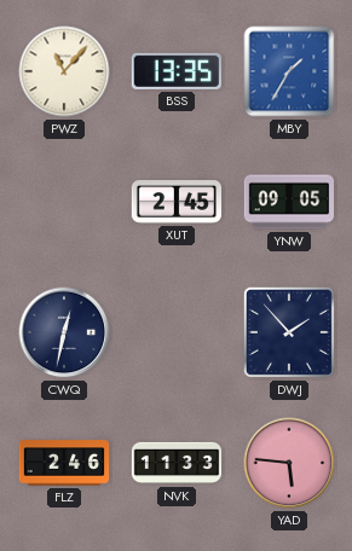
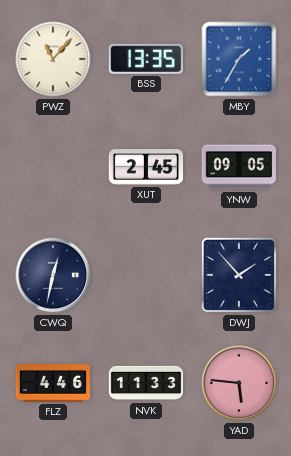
FLZ: 2:46 -> 4:46 (53, 383)
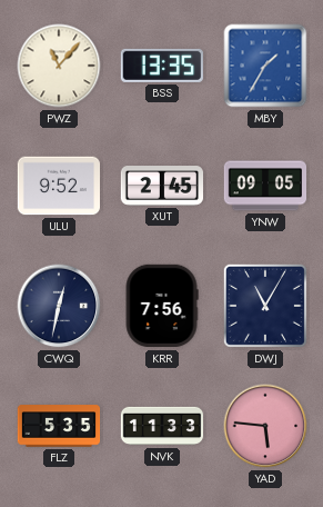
ULU: none -> 9:52 (59, 186)
KRR: none -> 7:56 (162, 306)
DWJ: 1:53 -> 11:05 (265, 306)
FLZ: 4:46 -> 5:35 (59, 426)
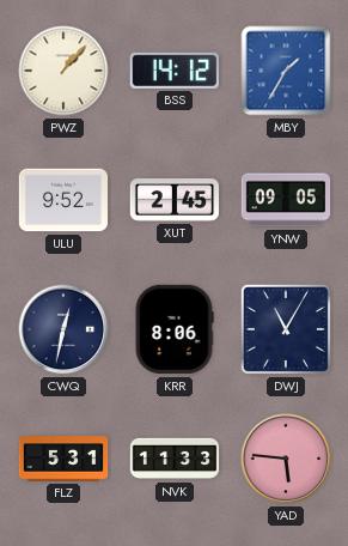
PWZ: 11:07 -> 1:07 (63, 71)
BSS: 13:35 -> 14:12 (175, 71)
KRR: 7:56 -> 8:06 (175, 329)
FLZ: 5:35 -> 5:31 (63, 459)
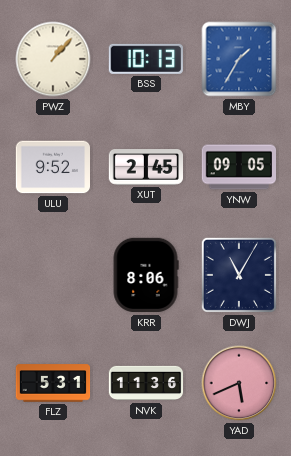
BSS: 14:12 -> 10:13 (146, 59)
CWQ: 12:32 -> none (63, 329)
NVK: 11:33 -> 11:36 (146, 383)
YAD: 5:46 -> 5:41 (239, 383)
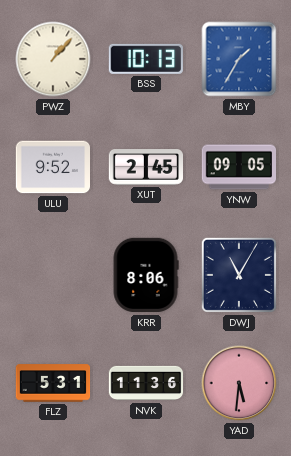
YAD: 5:41 -> 5:31 (239, 383)
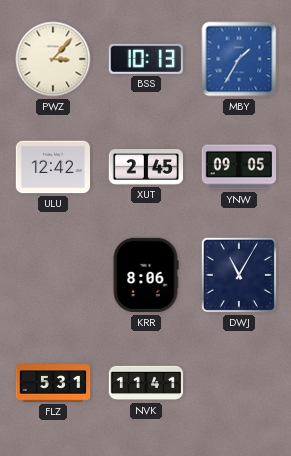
PWZ: 1:07 -> 3:07 (53, 59)
ULU: 9:52 -> 12:42 (53, 167)
NVK: 11:36 -> 11:41 (146, 383)
YAD: 5:31 -> none (239, 383)
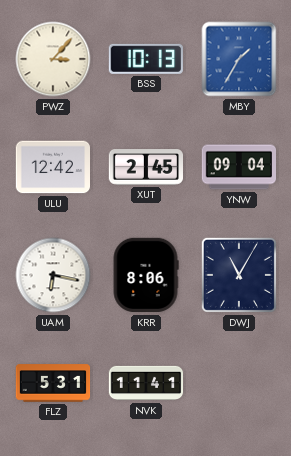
YNW: 09:05 -> 09:04 (239, 167)
UAM: none -> 6:17 (53, 275)
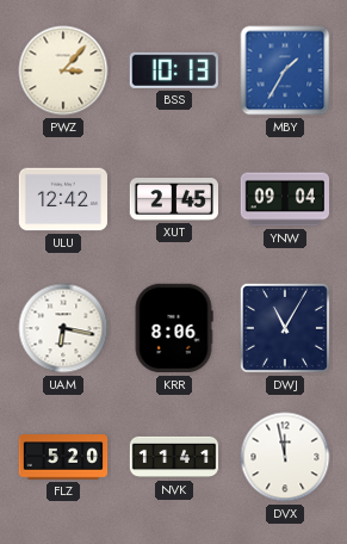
FLZ: 5:31 -> 5:20 (63, 457)
DVX: none -> 11:58 (285, 457)
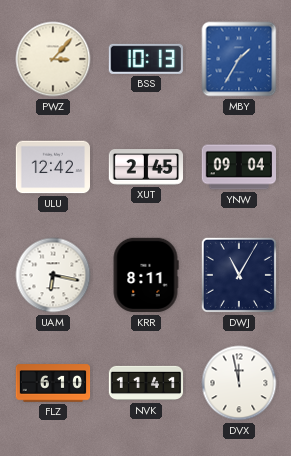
KRR: 8:06 -> 8:11 (146, 275)
FLZ: 5:20 -> 6:10 (53, 383)
